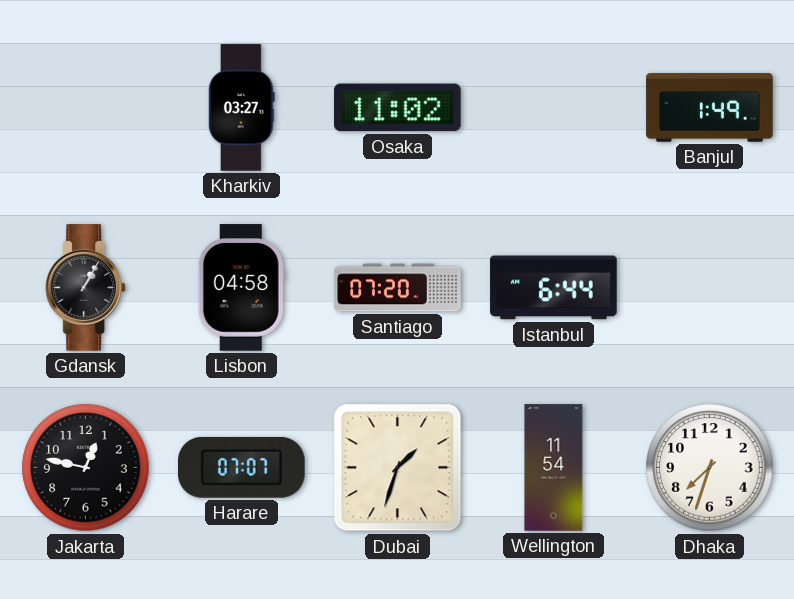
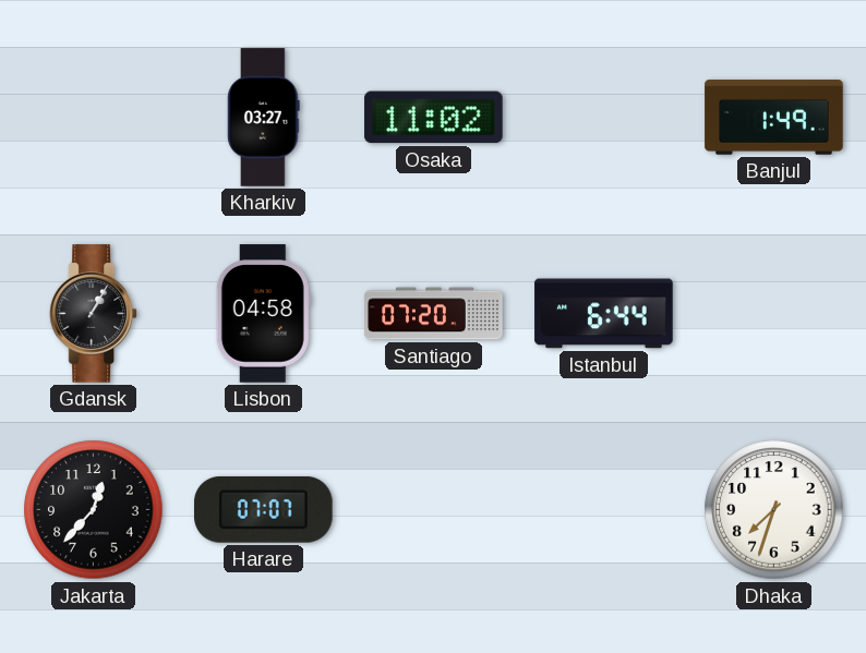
Jakarta: 12:47 -> 12:37 (94, 510)
Dubai: 1:33 -> none (398, 468)
Wellington: 11:54 -> none (554, 468)
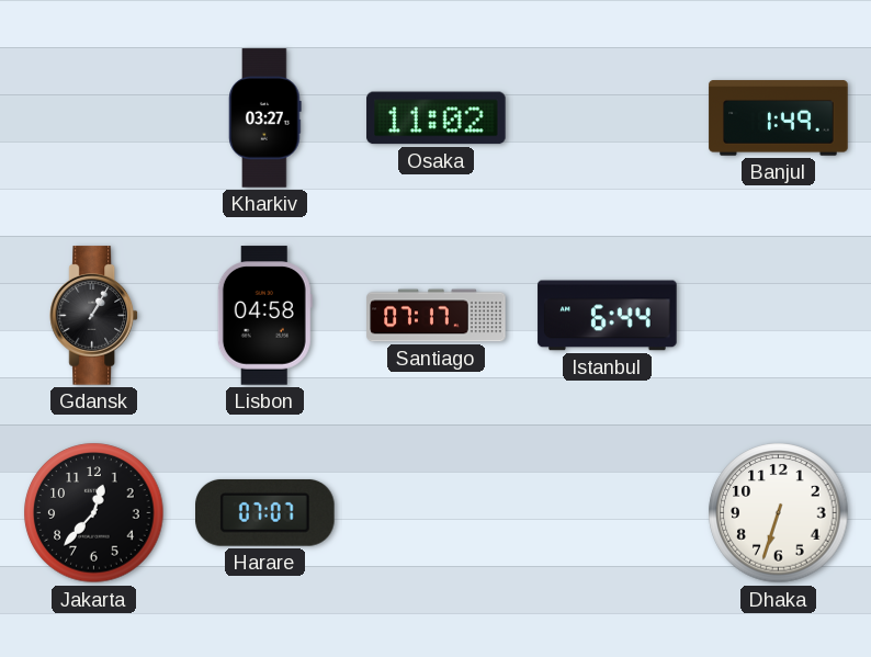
Santiago: 07:20 -> 07:17 (437, 316)
Dhaka: 7:33 -> 6:33 (779, 513)
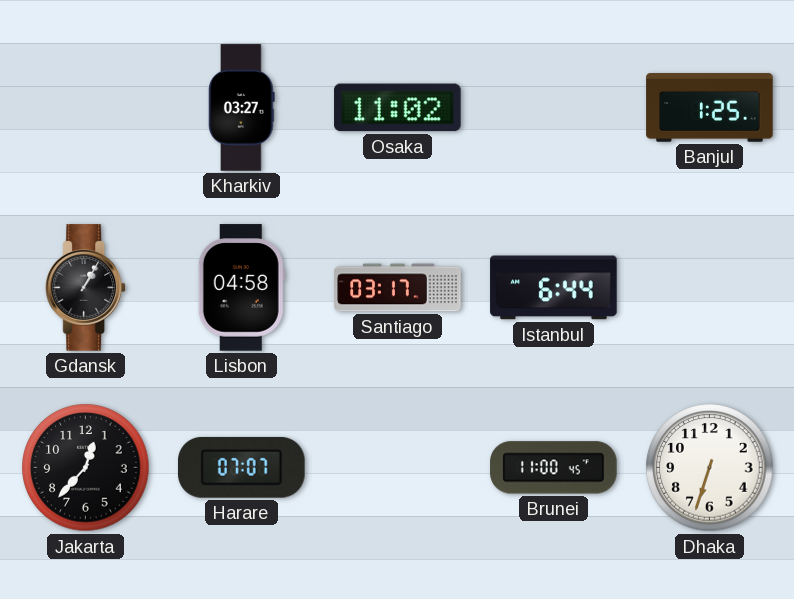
Banjul: 1:49 -> 1:25 (710, 108)
Santiago: 07:17 -> 03:17 (398, 288)
Brunei: none -> 11:00 (554, 468)
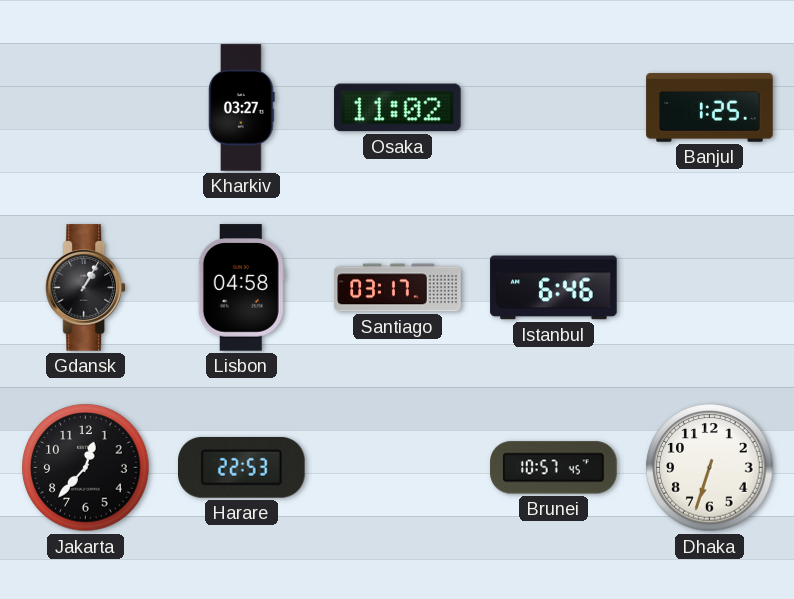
Istanbul: 6:44 -> 6:46 (554, 288)
Harare: 07:07 -> 22:53 (242, 467)
Brunei: 11:00 -> 10:57 (554, 468)
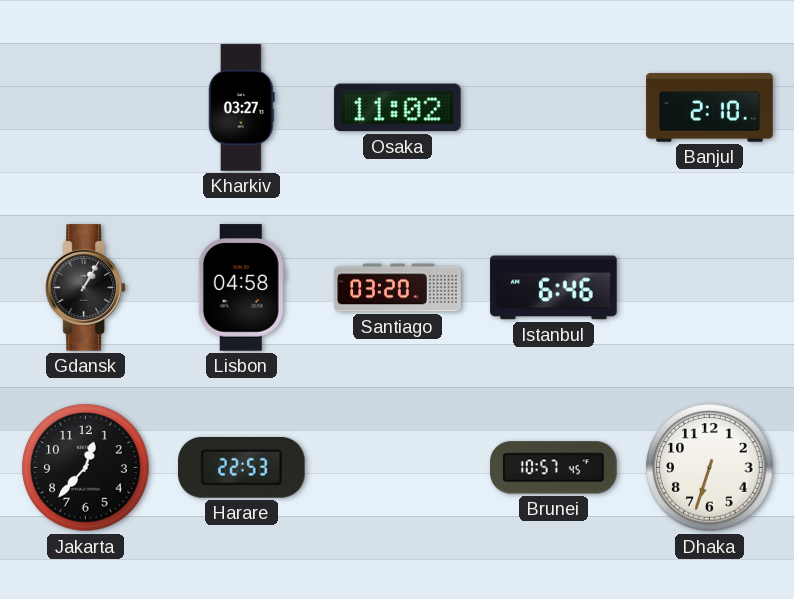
Banjul: 1:25 -> 2:10 (710, 108)
Santiago: 03:17 -> 03:20 (398, 288)
